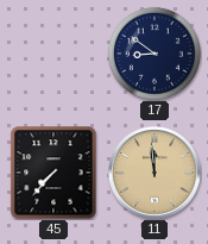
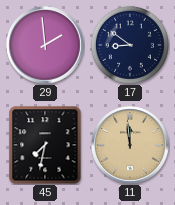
29: none -> 1:59 (45, 45)
45: 7:37 -> 7:32 (45, 145)
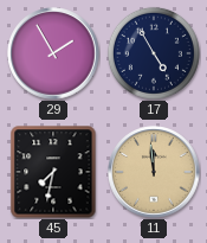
29: 1:59 -> 1:55 (53, 53)
17: 8:51 -> 4:55 (154, 53)
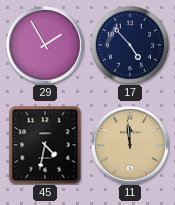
17: 4:55 -> 4:53 (130, 45)
45: 7:32 -> 4:32 (45, 145)
